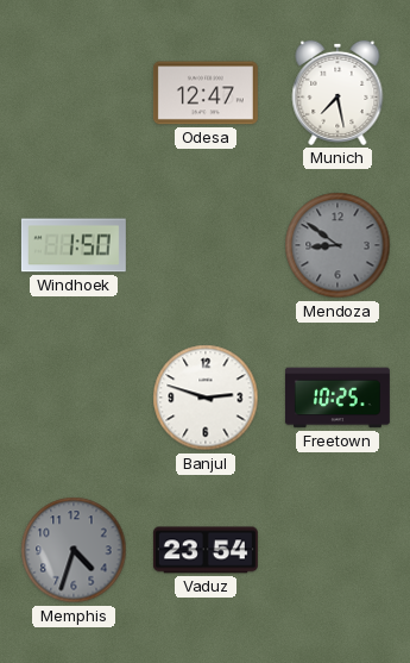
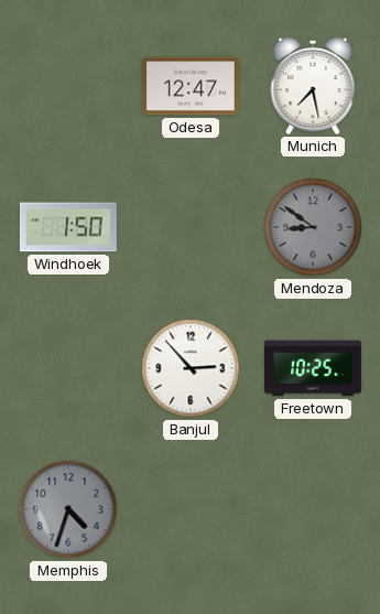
Banjul: 2:48 -> 2:53 (191, 368)
Vaduz: 23:54 -> none (206, 550)
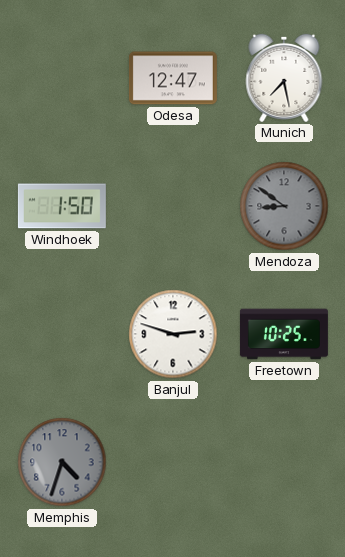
Banjul: 2:53 -> 2:48 (173, 334)
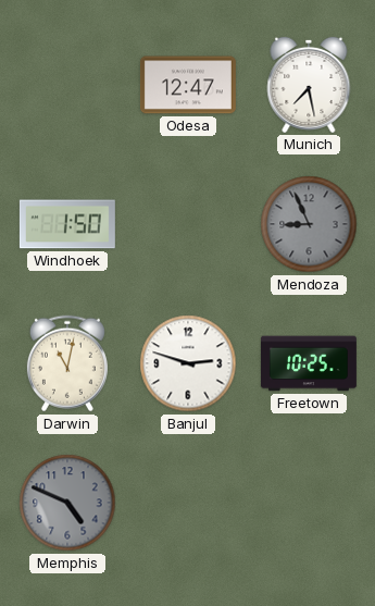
Mendoza: 8:51 -> 8:56 (309, 224)
Darwin: none -> 11:02 (67, 363)
Memphis: 4:33 -> 4:49 (67, 503)
